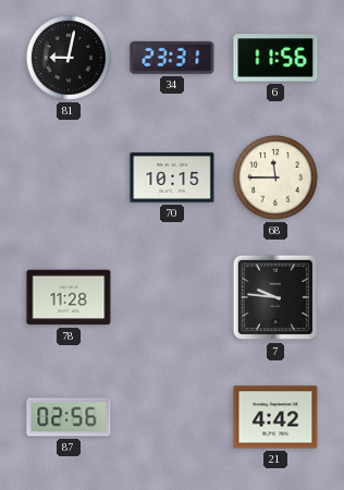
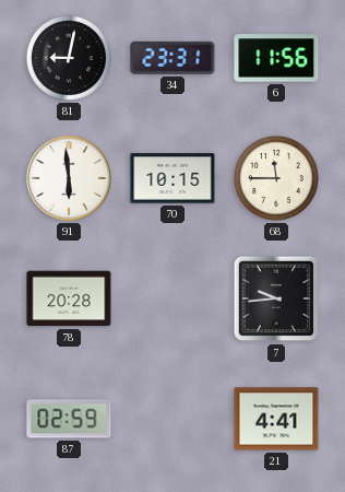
91: none -> 5:59 (69, 178)
78: 11:28 -> 20:28 (69, 298)
7: 9:46 -> 9:44 (276, 298)
87: 02:56 -> 02:59 (69, 419)
21: 4:42 -> 4:41 (276, 419)
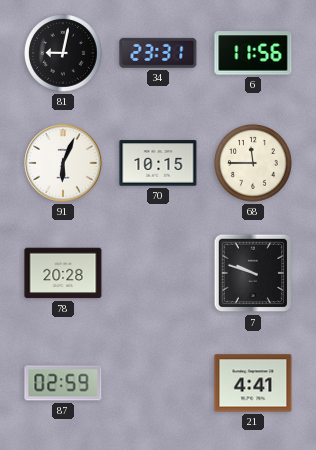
91: 5:59 -> 6:04 (63, 163)
7: 9:44 -> 9:48 (253, 273)
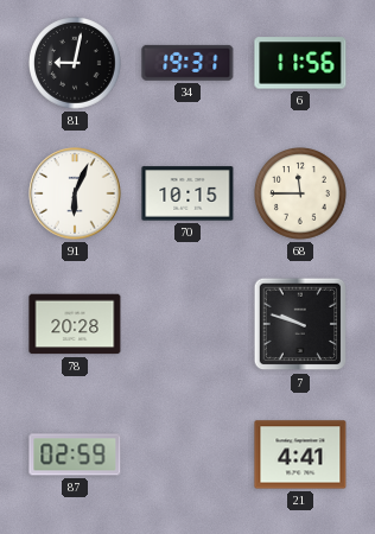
34: 23:31 -> 19:31 (188, 63)
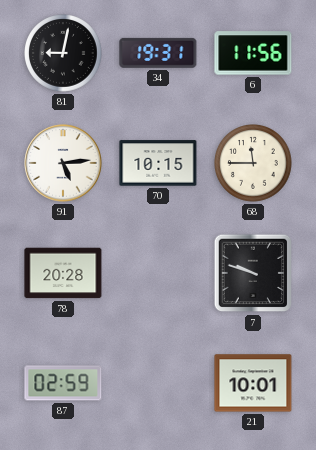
91: 6:04 -> 5:14 (63, 163)
21: 4:41 -> 10:01 (253, 383)
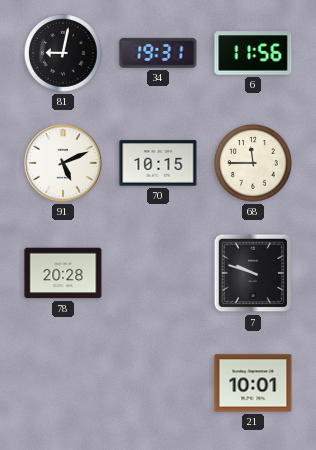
91: 5:14 -> 5:11 (63, 163)
87: 02:59 -> none (63, 383)
